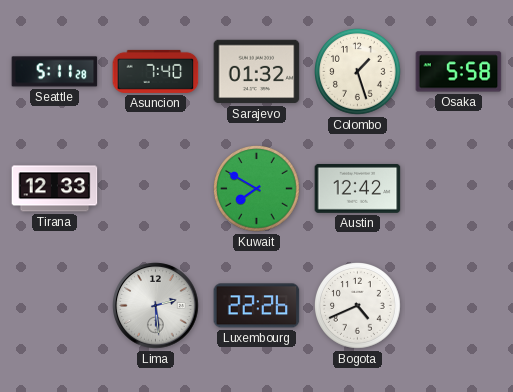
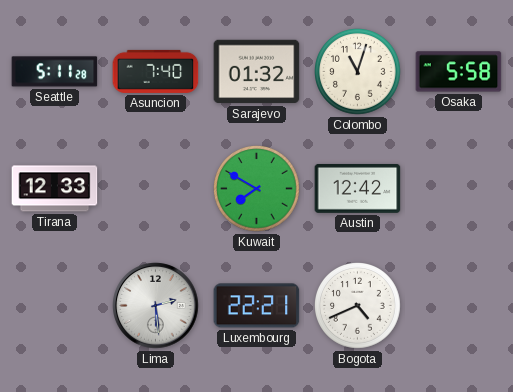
Colombo: 1:27 -> 11:03 (358, 72)
Luxembourg: 22:26 -> 22:21 (257, 306)
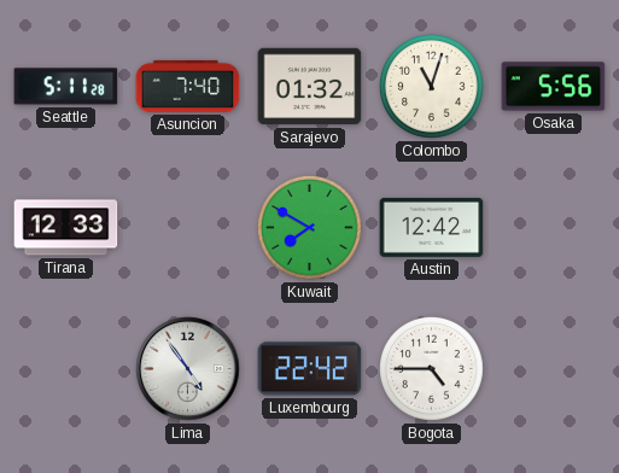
Osaka: 5:58 -> 5:56 (554, 87)
Lima: 2:29 -> 4:54 (188, 369)
Luxembourg: 22:21 -> 22:42 (310, 369)
Bogota: 4:41 -> 4:45 (432, 369)
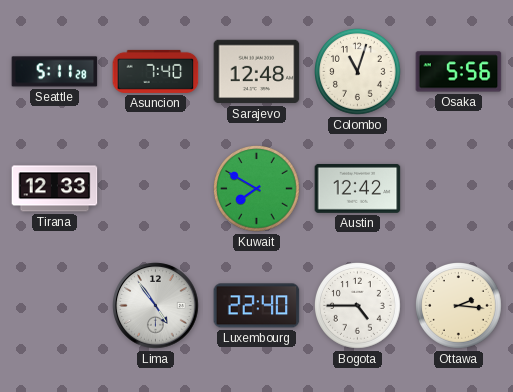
Sarajevo: 01:32 -> 12:48 (257, 72)
Luxembourg: 22:42 -> 22:40 (257, 306)
Ottawa: none -> 2:16 (459, 306)
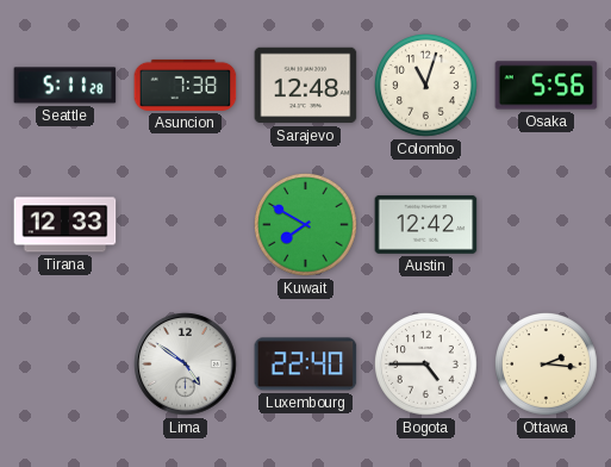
Asuncion: 7:40 -> 7:38 (186, 85)
Lima: 4:54 -> 4:51 (186, 365)
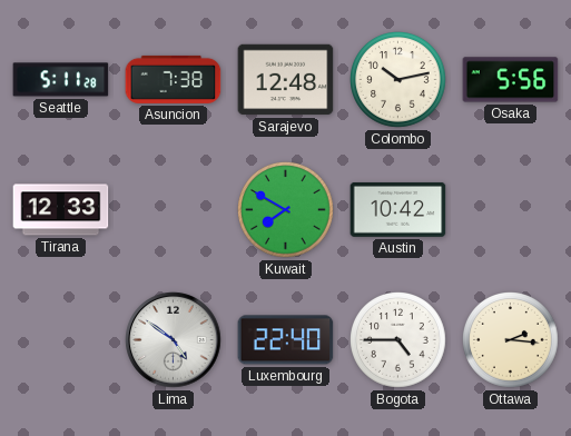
Colombo: 11:03 -> 10:13 (398, 80)
Austin: 12:42 -> 10:42 (398, 209)
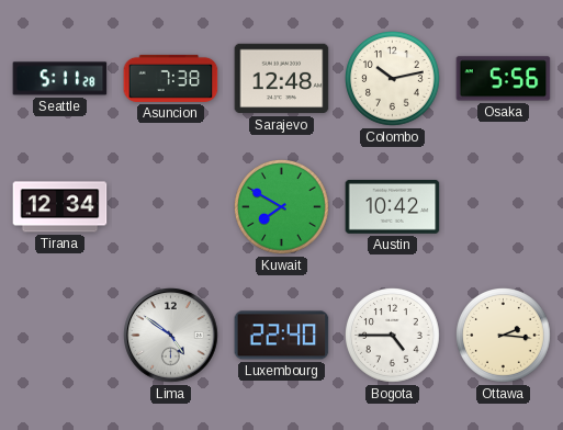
Tirana: 12:33 -> 12:34 (60, 207)
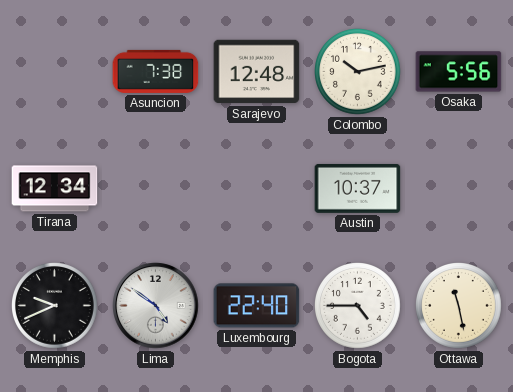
Seattle: 5:11 -> none (60, 79)
Kuwait: 7:50 -> none (282, 207)
Austin: 10:42 -> 10:37 (358, 188)
Memphis: none -> 9:41 (55, 306)
Ottawa: 2:16 -> 11:28 (459, 306)
